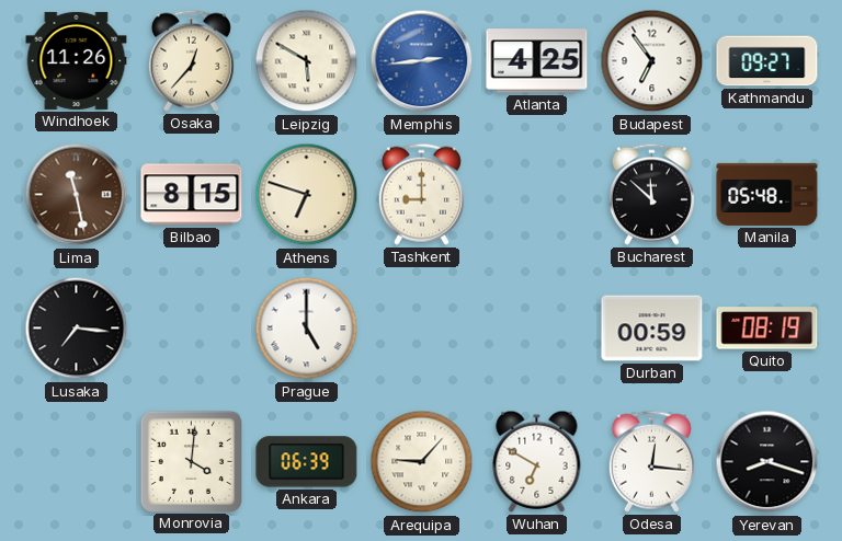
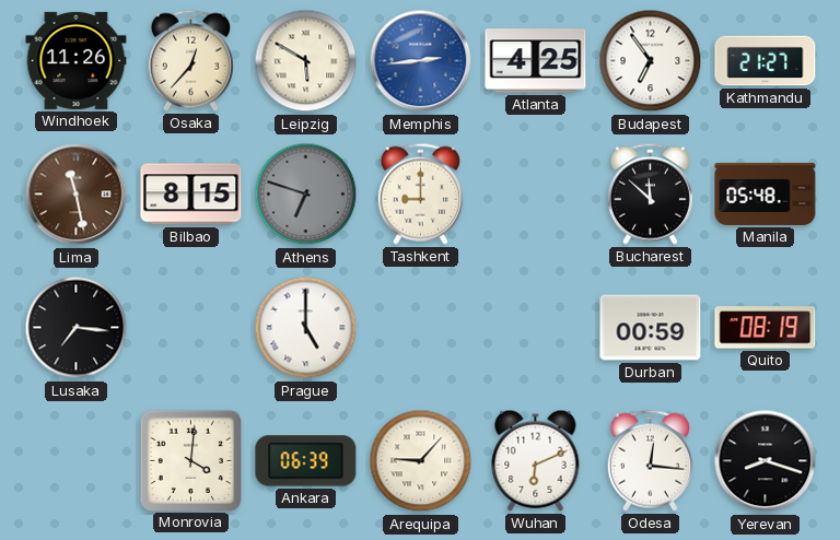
Kathmandu: 09:27 -> 21:27 (766, 61)
Athens dial: cream -> grey (306, 195)
Wuhan: 6:50 -> 6:11 (536, 460)
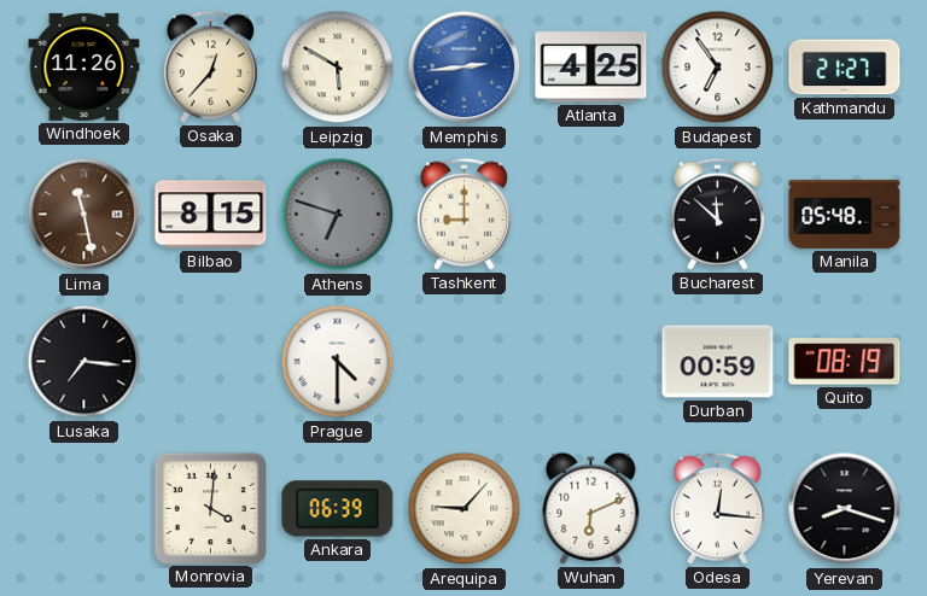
Prague: 5:00 -> 4:30 (338, 362)
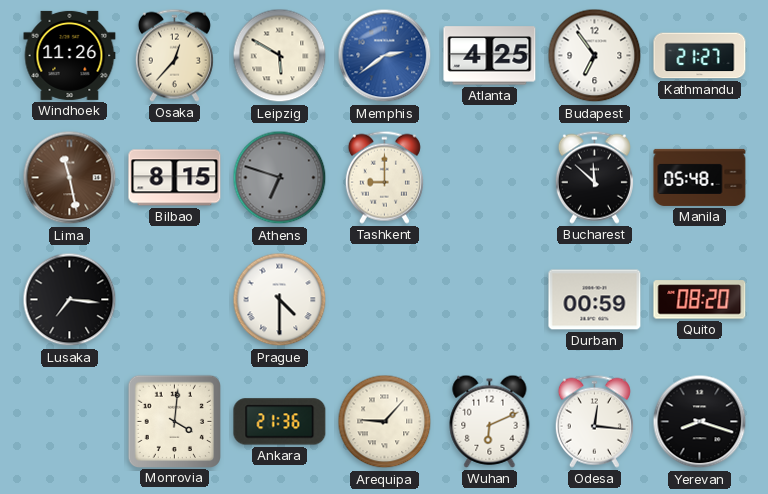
Memphis: 2:44 -> 2:39 (385, 56)
Quito: 08:19 -> 08:20 (700, 300)
Ankara: 06:39 -> 21:36 (280, 422)
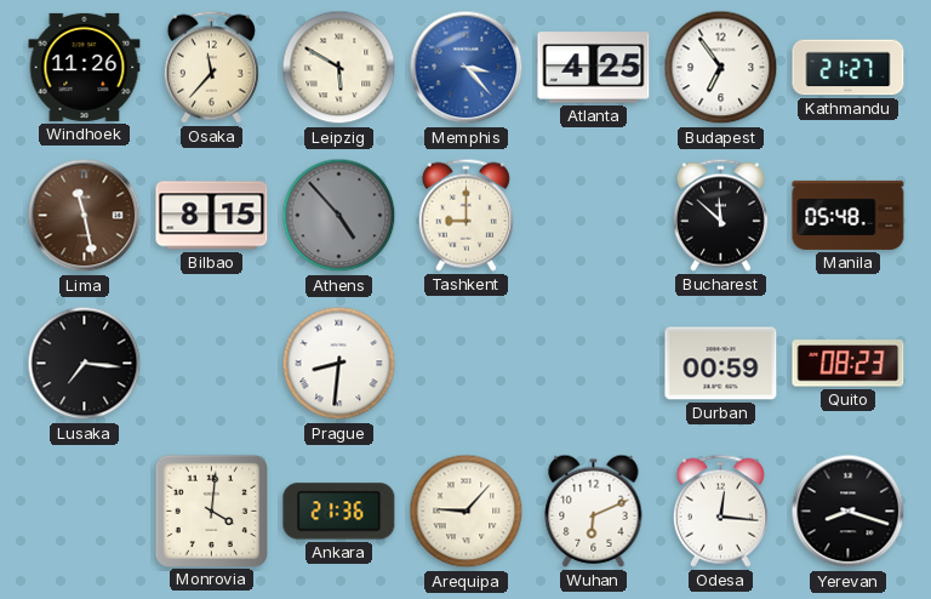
Osaka: 12:37 -> 11:37 (211, 67)
Memphis: 2:39 -> 3:23 (467, 68)
Athens: 6:48 -> 4:53 (339, 216)
Prague: 4:30 -> 8:31 (339, 364)
Quito: 08:20 -> 08:23 (849, 364)
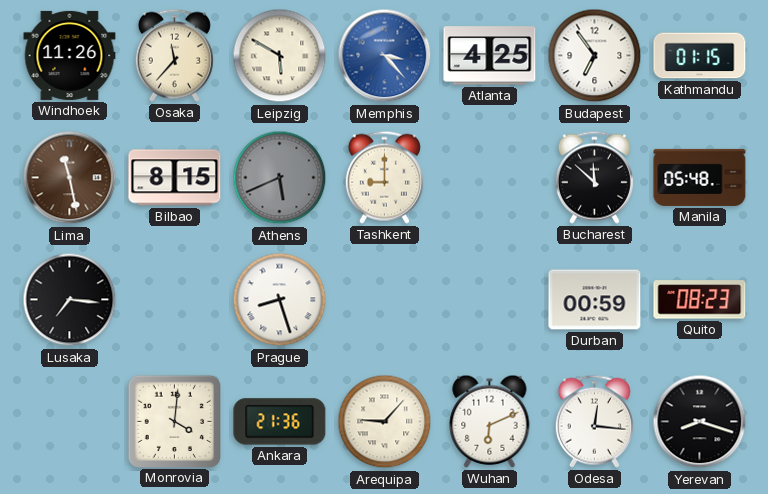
Kathmandu: 21:27 -> 01:15 (700, 56)
Athens: 4:53 -> 5:41 (280, 178)
Prague: 8:31 -> 8:27 (280, 300)
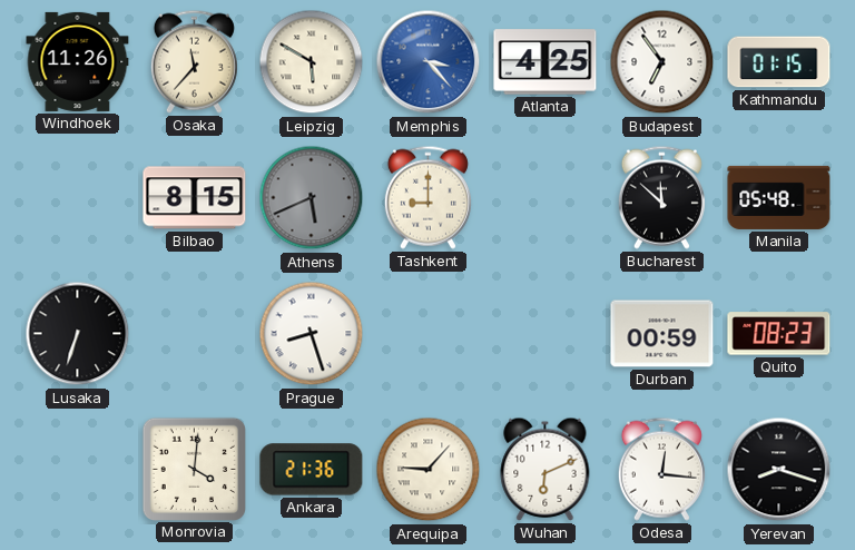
Lima: 11:28 -> none (70, 178)
Lusaka: 7:16 -> 6:33 (78, 334)
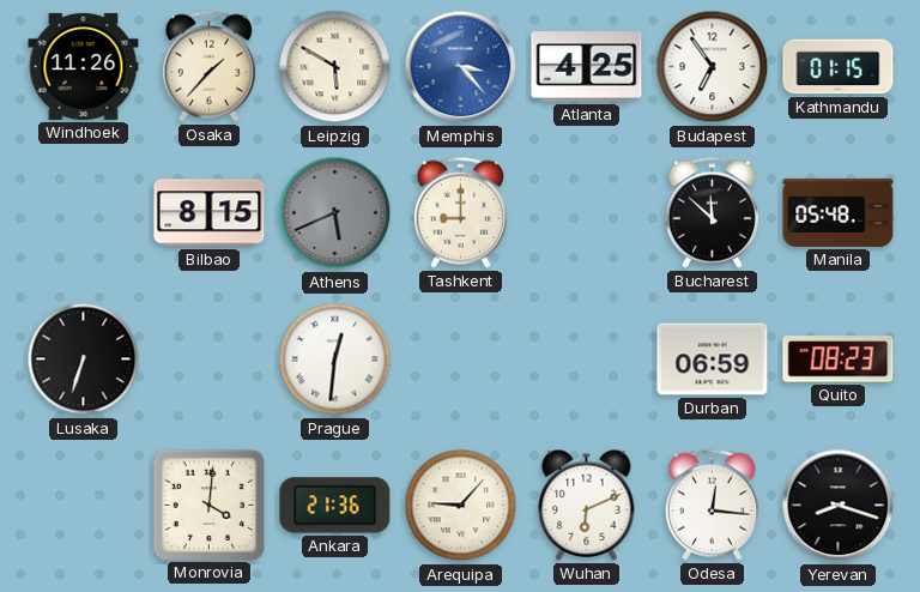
Osaka: 11:37 -> 1:37 (208, 66)
Prague: 8:27 -> 12:31 (335, 360)
Durban: 00:59 -> 06:59 (713, 360)
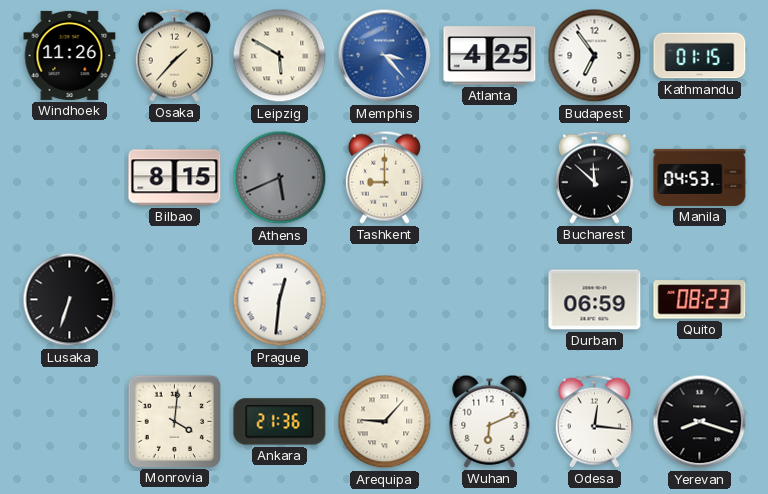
Manila: 05:48 -> 04:53 (700, 177)
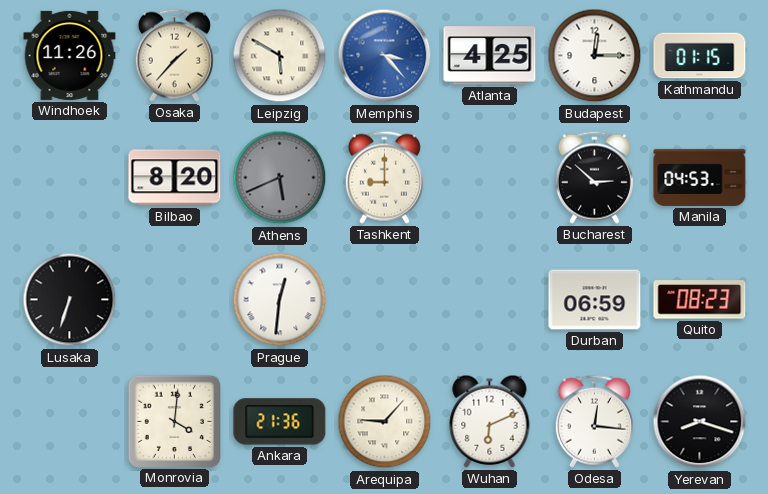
Budapest: 6:54 -> 12:15 (595, 56)
Bilbao: 8:15 -> 8:20 (175, 178)
Bucharest: 11:52 -> 2:52 (594, 177)
